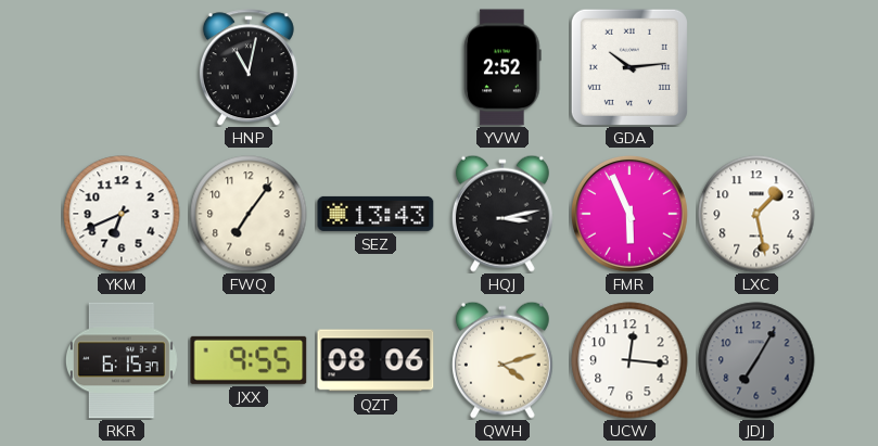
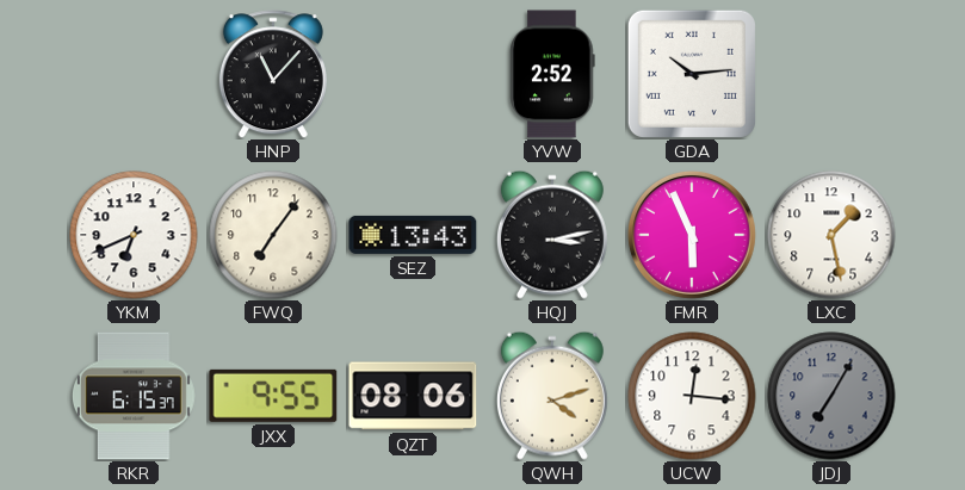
HNP: 11:02 -> 11:07 (273, 74)
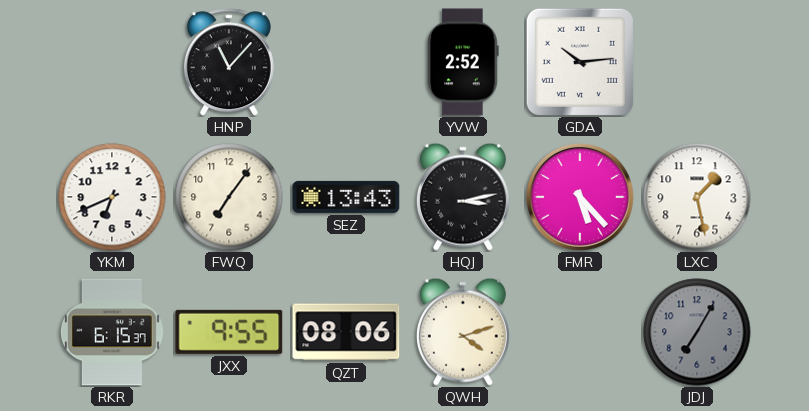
FMR: 5:56 -> 5:23 (580, 197)
UCW: 12:16 -> none (692, 396)
